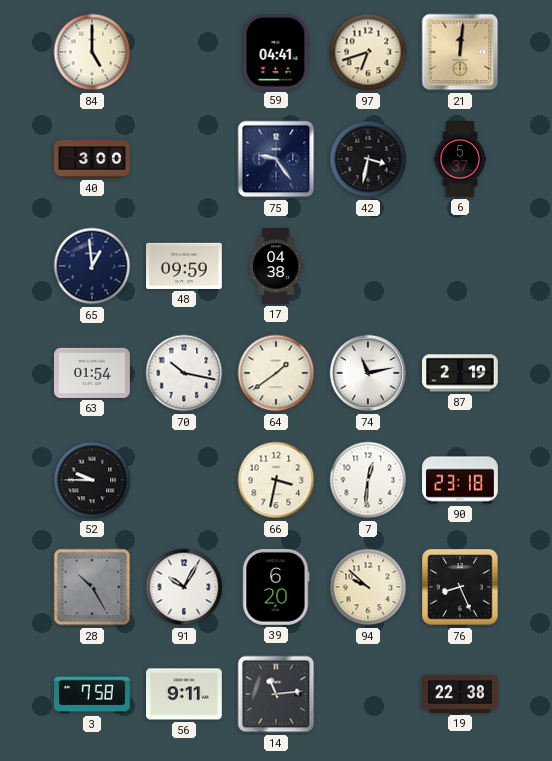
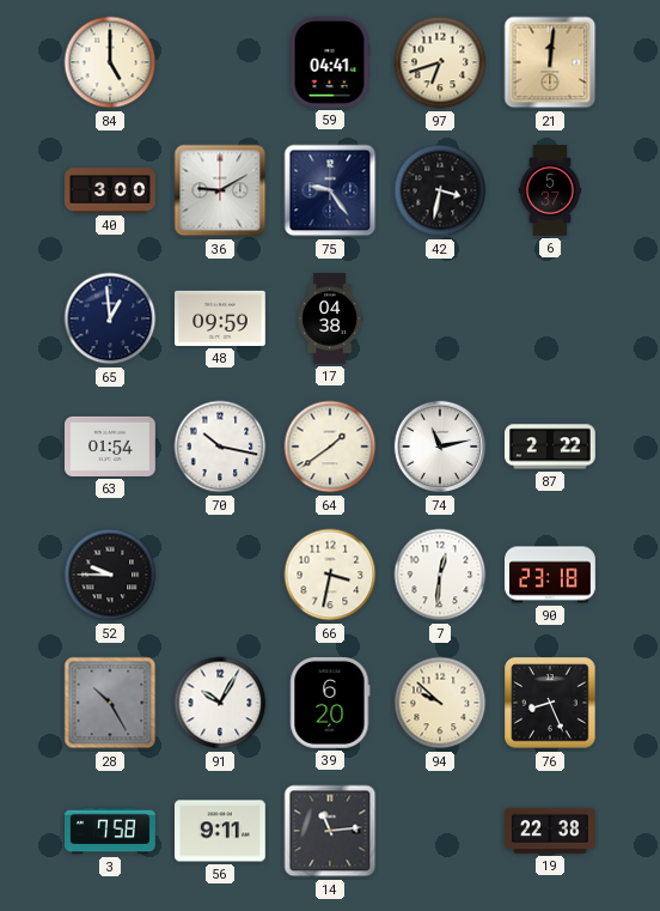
36: none -> 9:10 (220, 190)
87: 2:19 -> 2:22 (551, 447)
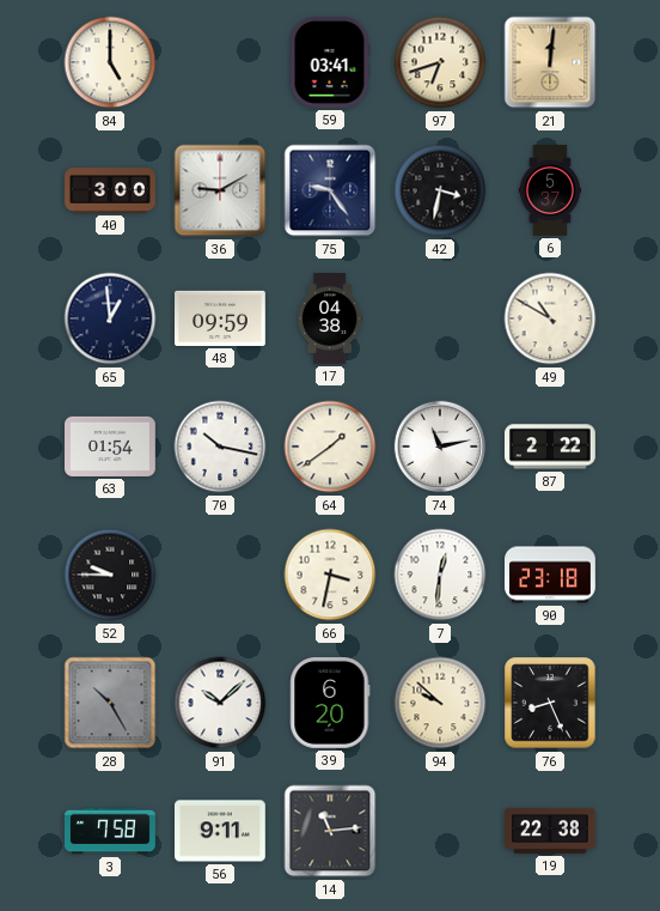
59: 04:41 -> 03:41 (330, 63)
49: none -> 10:50 (550, 318)
91: 10:05 -> 10:08 (220, 703)
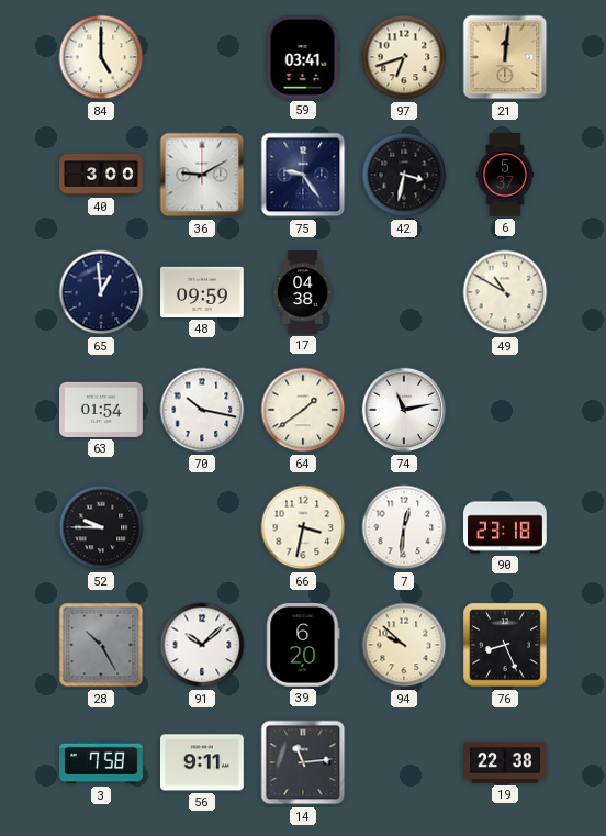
87: 2:22 -> none (551, 447)
